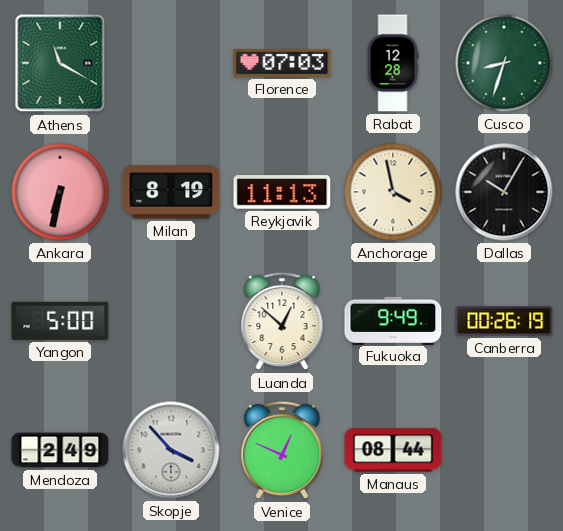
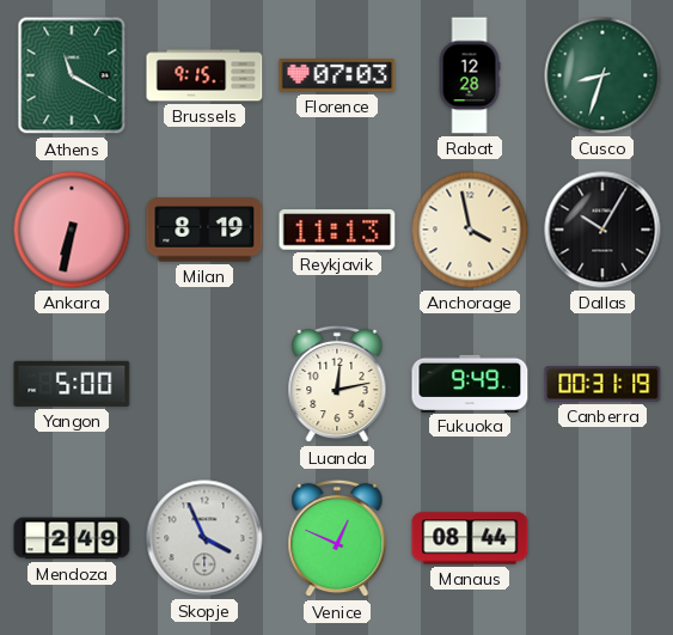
Brussels: none -> 9:15 (204, 75)
Luanda: 12:52 -> 12:13 (337, 384)
Canberra: 00:26 -> 00:31 (602, 384)
Skopje: 3:53 -> 3:56 (204, 538)
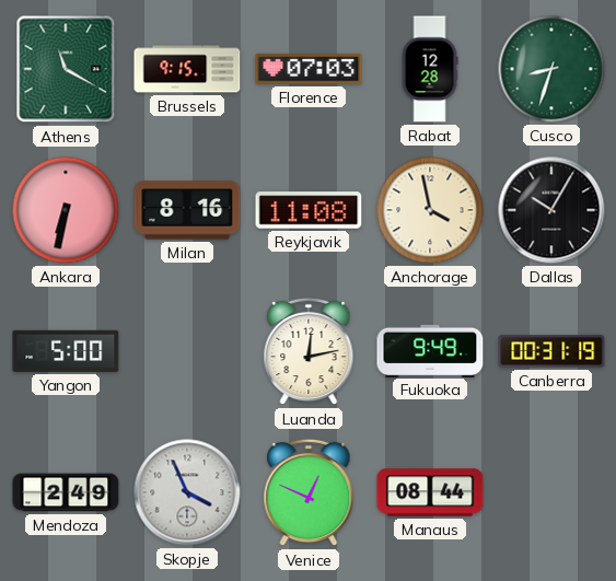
Milan: 8:19 -> 8:16 (187, 210)
Reykjavik: 11:13 -> 11:08 (309, 210)
